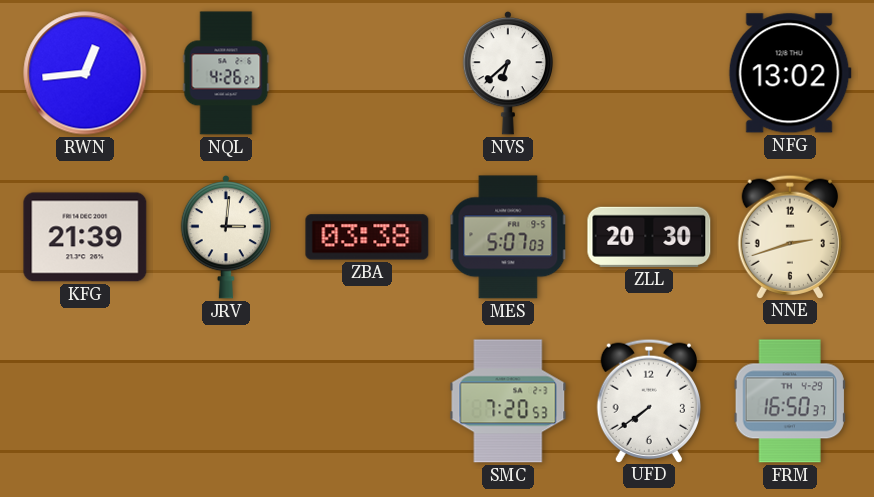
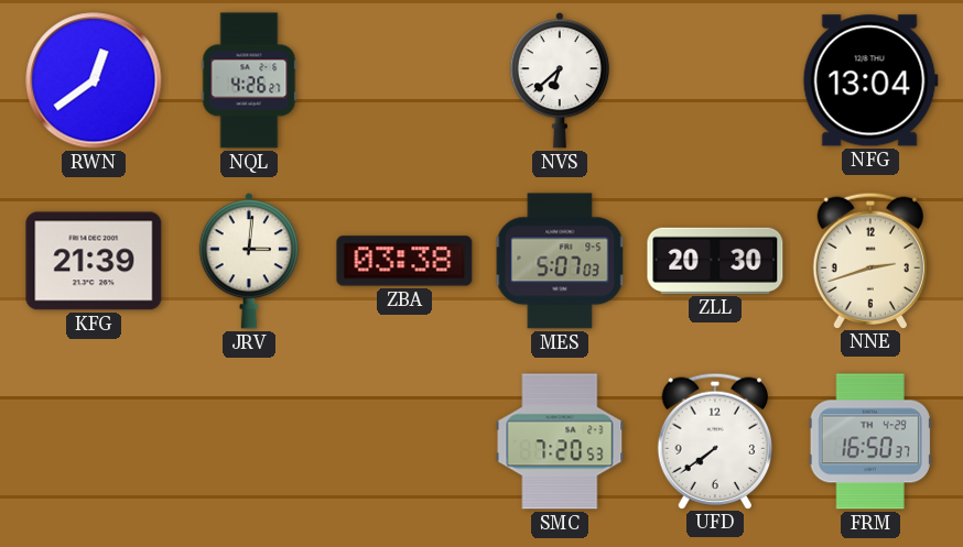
RWN: 12:44 -> 12:39 (94, 80)
NFG: 13:02 -> 13:04 (870, 80)
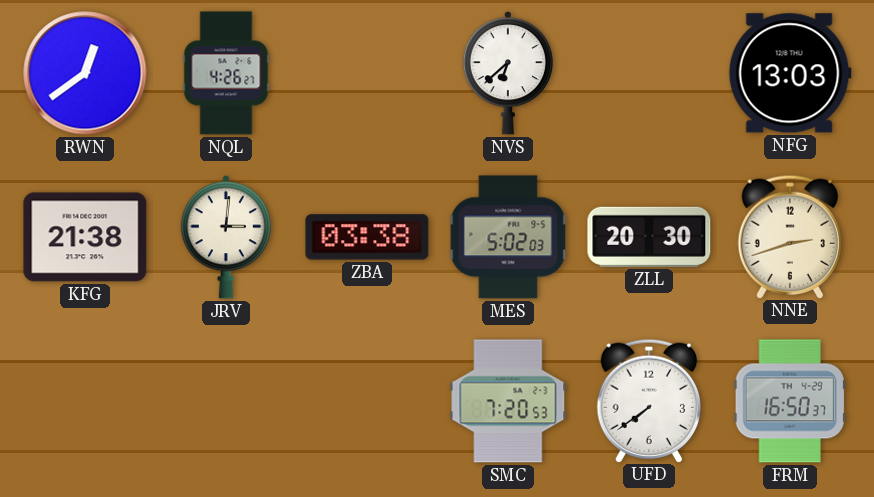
NFG: 13:04 -> 13:03 (790, 73)
KFG: 21:39 -> 21:38 (85, 237)
MES: 5:07 -> 5:02 (508, 237)
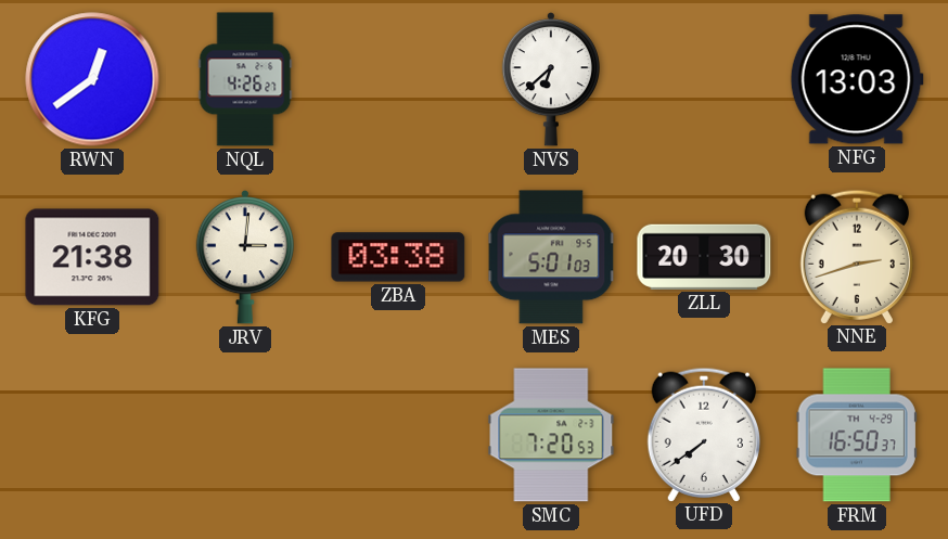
MES: 5:02 -> 5:01 (551, 257)
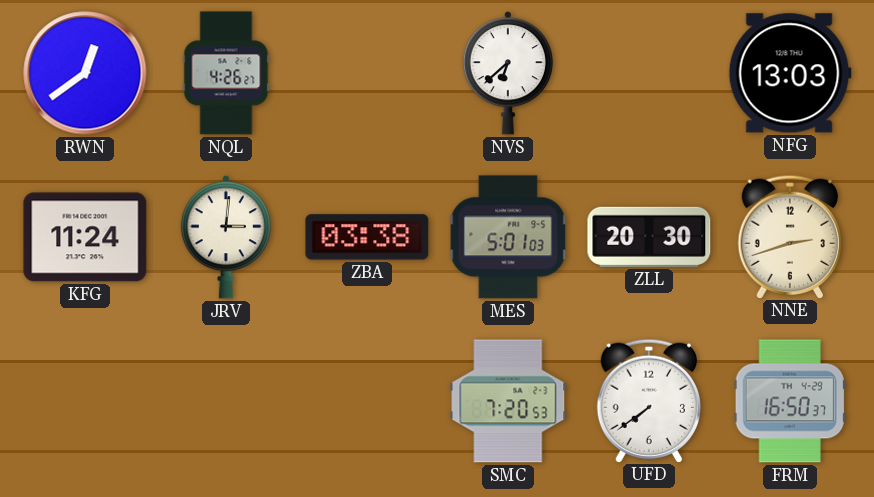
KFG: 21:38 -> 11:24 (85, 237)
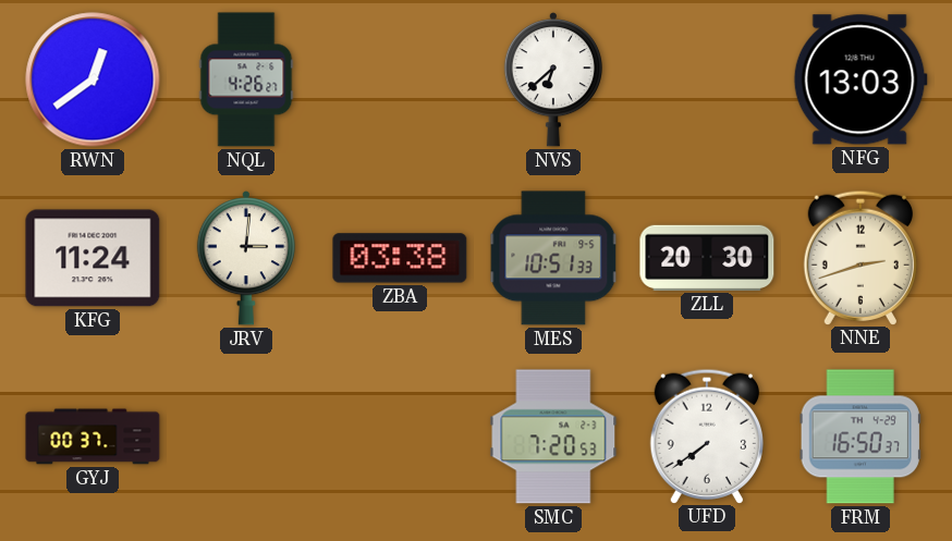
MES: 5:01 -> 10:51 (553, 258)
GYJ: none -> 00:37 (93, 437)
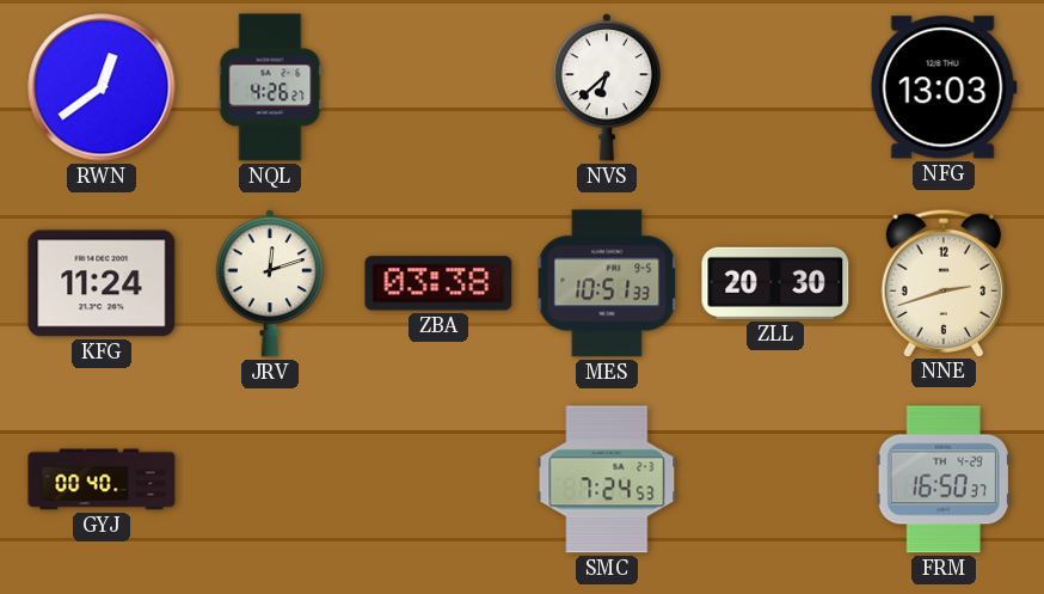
JRV: 3:01 -> 12:12 (269, 284)
GYJ: 00:37 -> 00:40 (102, 479)
SMC: 7:20 -> 7:24 (607, 479)
UFD: 7:39 -> none (706, 435)
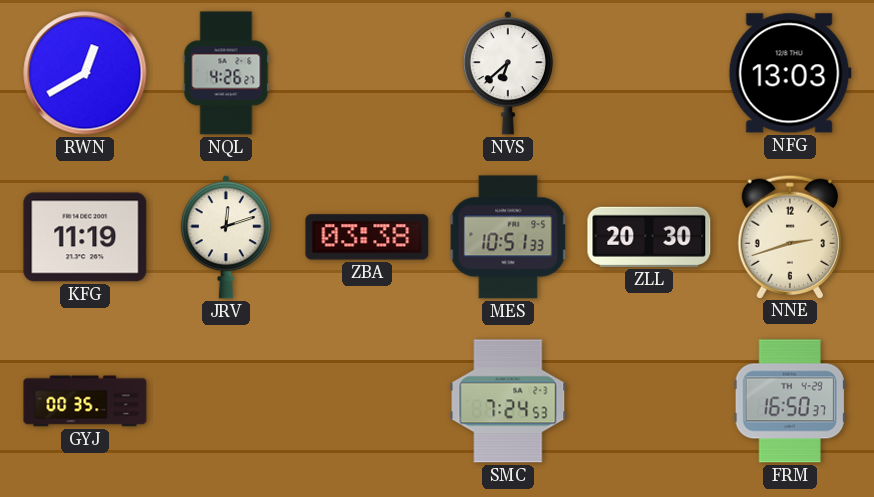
RWN: 12:39 -> 12:40 (85, 73)
KFG: 11:24 -> 11:19 (85, 237)
GYJ: 00:40 -> 00:35 (85, 401)
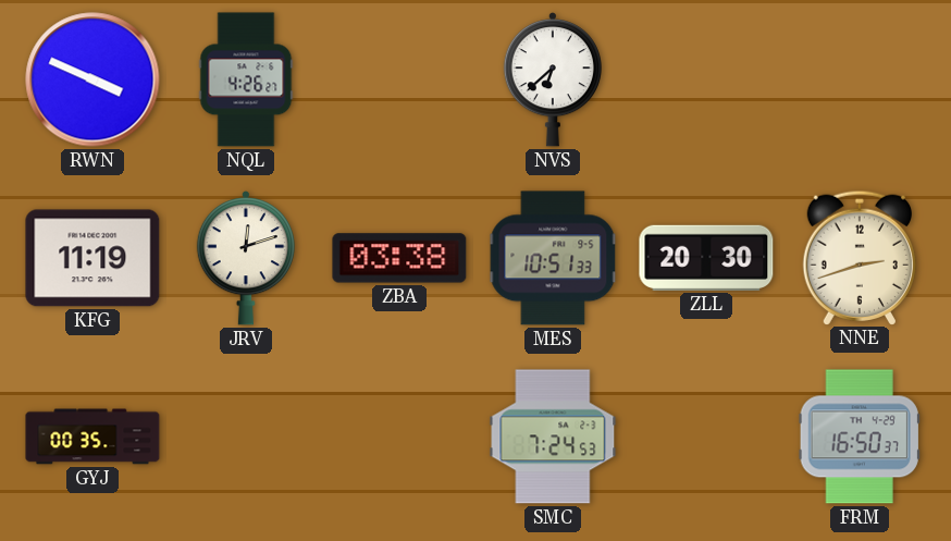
RWN: 12:40 -> 3:49 (92, 79)
NFG: 13:03 -> none (790, 73)
